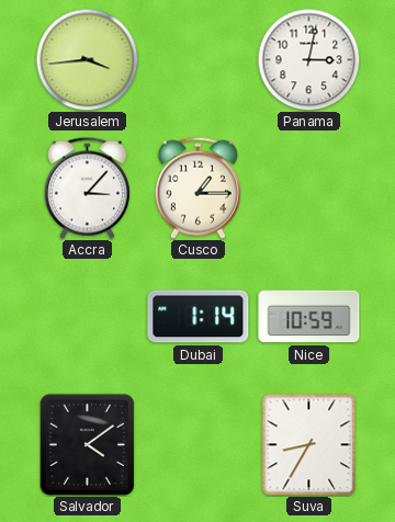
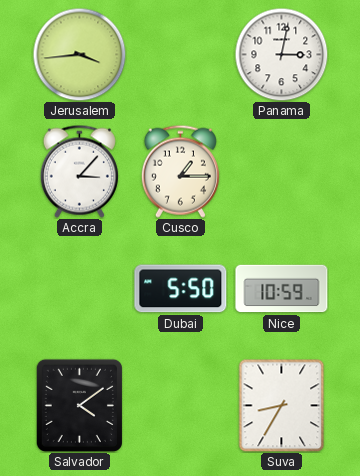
Dubai: 1:14 -> 5:50 (181, 289)
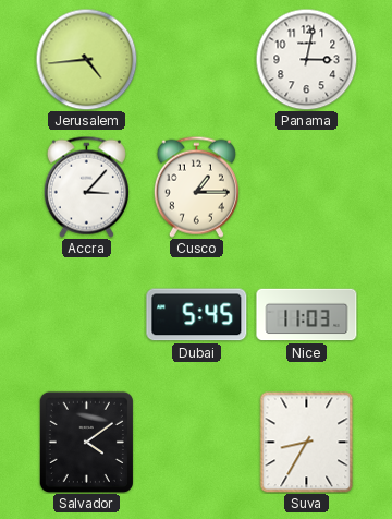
Jerusalem: 3:44 -> 4:44 (86, 59)
Dubai: 5:50 -> 5:45 (197, 315)
Nice: 10:59 -> 11:03 (307, 315)
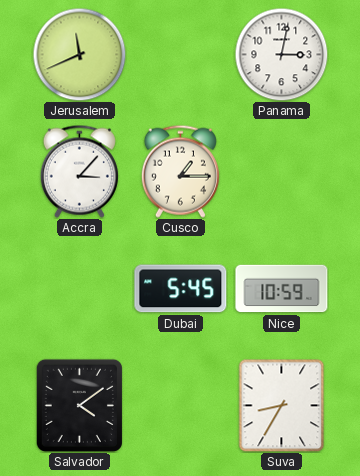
Jerusalem: 4:44 -> 11:41 (79, 54)
Nice: 11:03 -> 10:59 (282, 289)
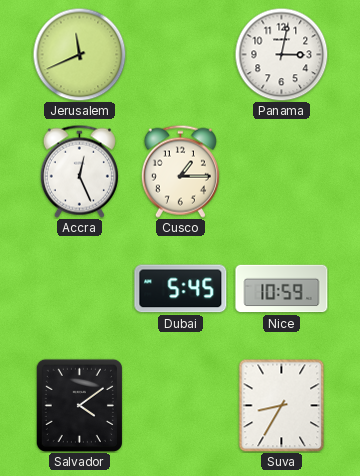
Accra: 3:07 -> 12:26 (79, 171)
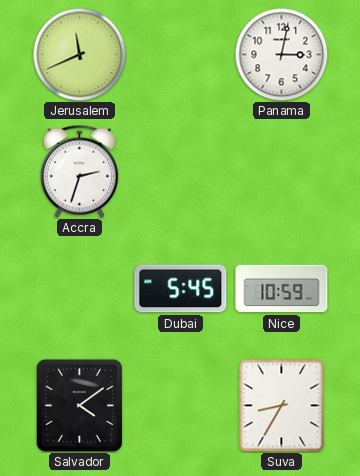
Accra: 12:26 -> 2:33 (79, 171)
Cusco: 1:15 -> none (180, 171)
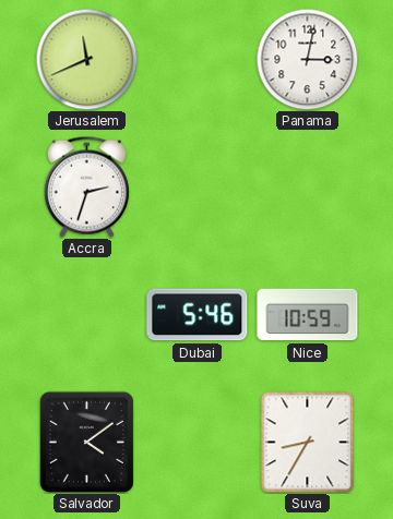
Dubai: 5:45 -> 5:46 (198, 315)
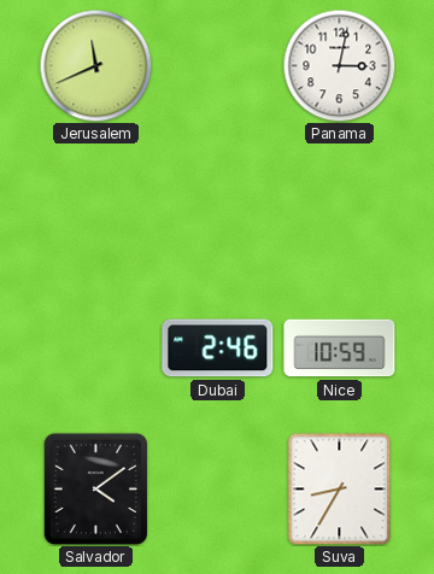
Accra: 2:33 -> none (86, 186)
Dubai: 5:46 -> 2:46 (218, 348)
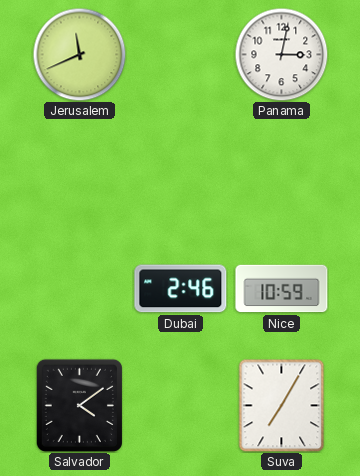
Suva: 8:35 -> 7:05 (282, 405)
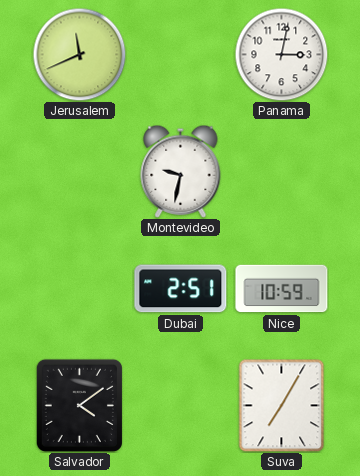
Montevideo: none -> 9:32 (181, 171)
Dubai: 2:46 -> 2:51 (181, 289)
